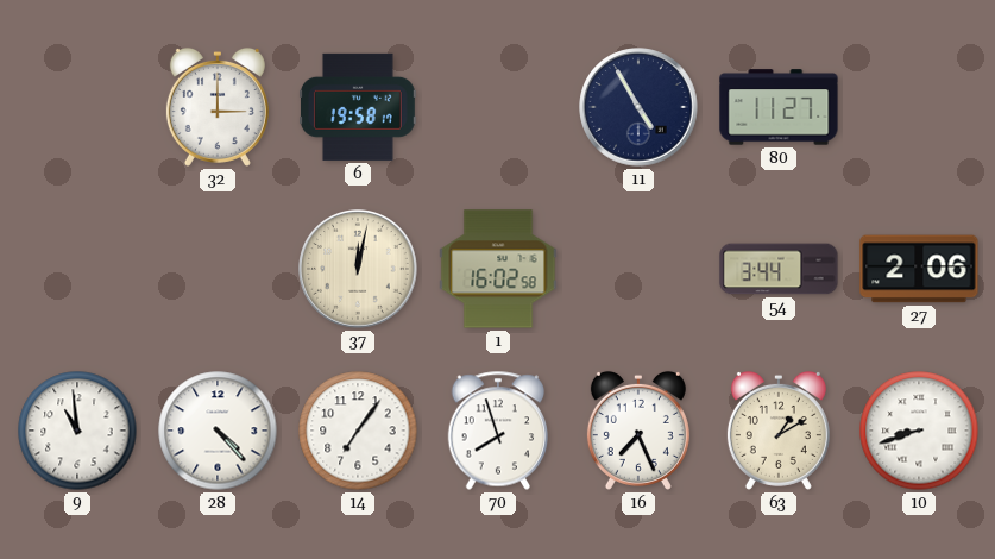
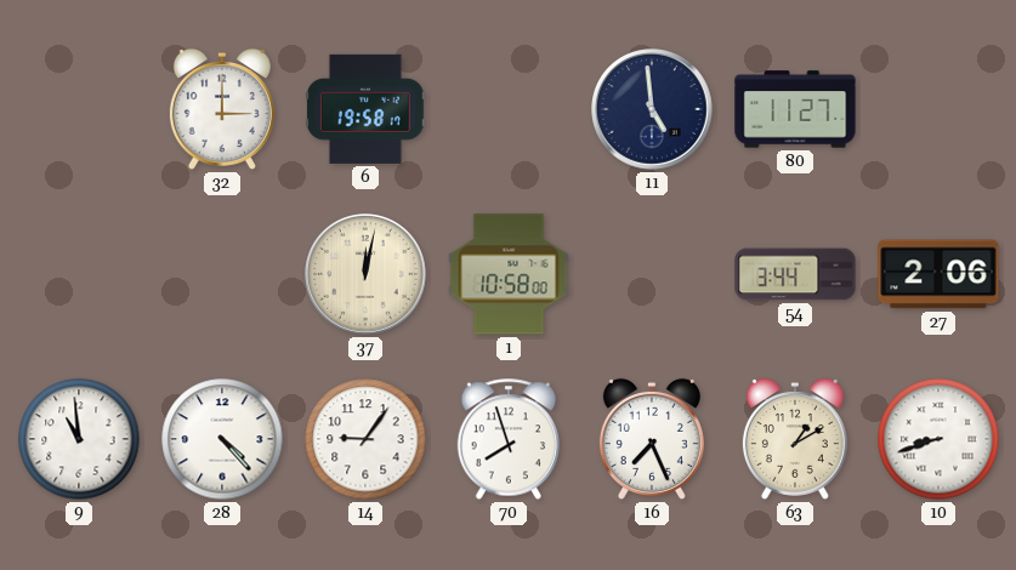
11: 4:55 -> 4:59 (652, 109)
1: 16:02 -> 10:58 (509, 274)
14: 7:06 -> 9:06 (365, 439)
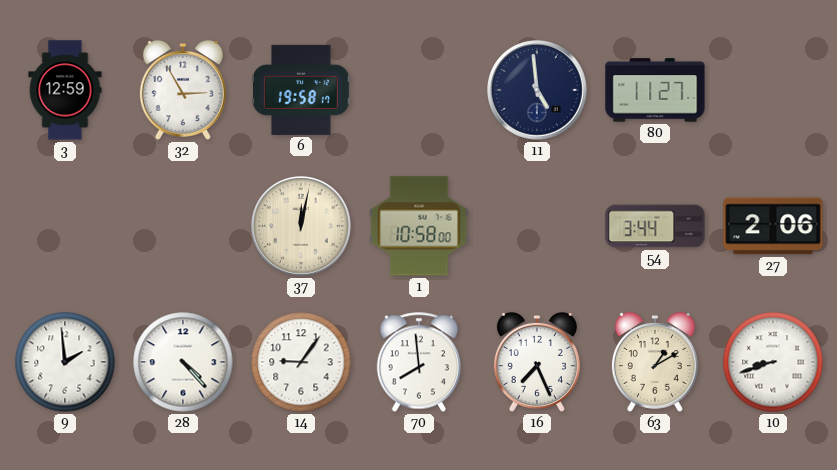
3: none -> 12:59 (65, 90)
32: 3:00 -> 2:55 (183, 90)
9: 10:59 -> 1:59 (65, 362)
70: 7:57 -> 7:59 (419, 362)
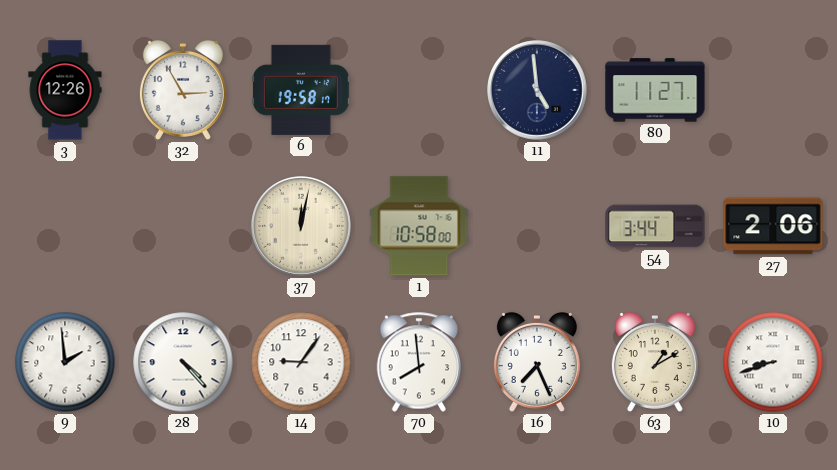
3: 12:59 -> 12:26 (65, 90)
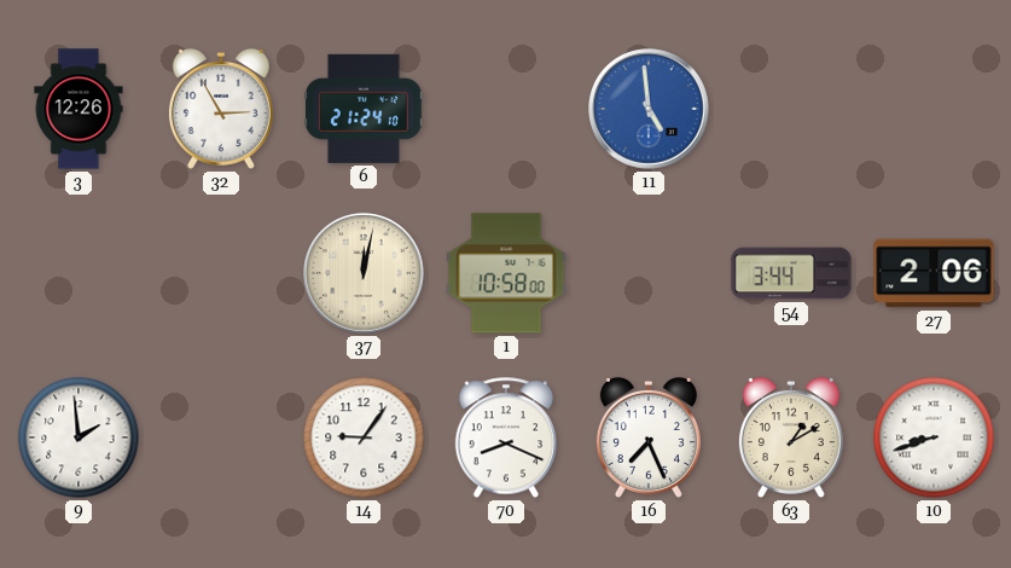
6: 19:58 -> 21:24 (364, 109)
11 dial: navy -> blue (649, 109)
80: 11:27 -> none (655, 90)
28: 4:23 -> none (183, 362)
70: 7:59 -> 8:19 (506, 437)
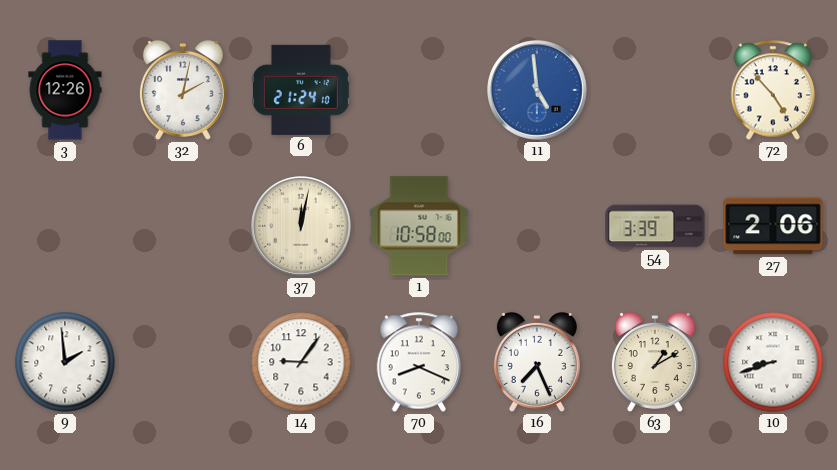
32: 2:55 -> 2:02 (183, 90)
72: none -> 4:53 (773, 90)
54: 3:44 -> 3:39 (655, 226)
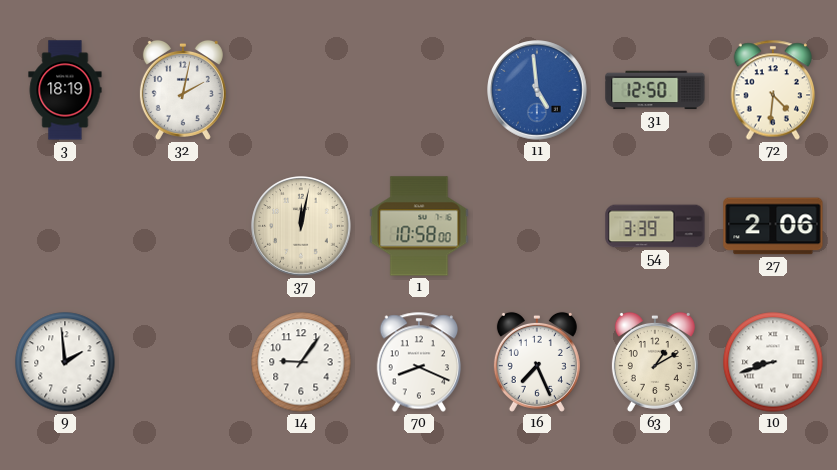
3: 12:26 -> 18:19 (65, 90)
6: 21:24 -> none (301, 90)
31: none -> 12:50 (655, 90)
72: 4:53 -> 4:31 (773, 90)
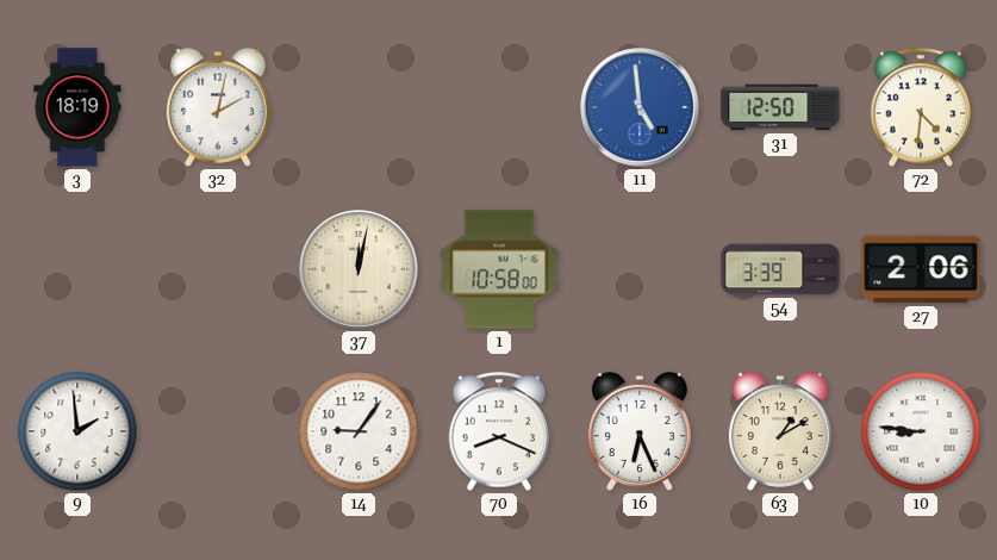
16: 7:26 -> 6:26 (640, 431)
10: 8:42 -> 8:46 (921, 431)
